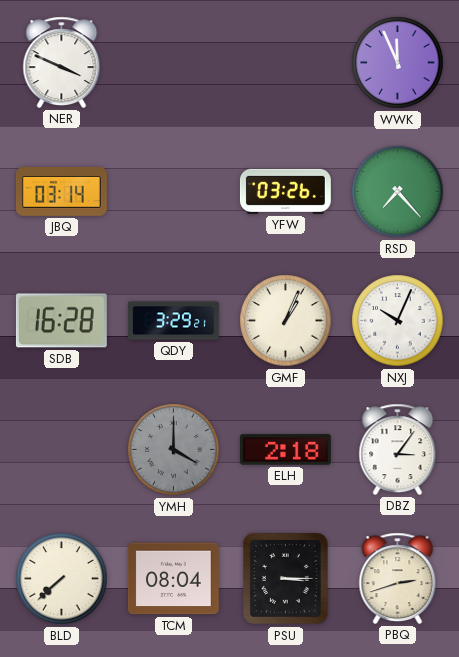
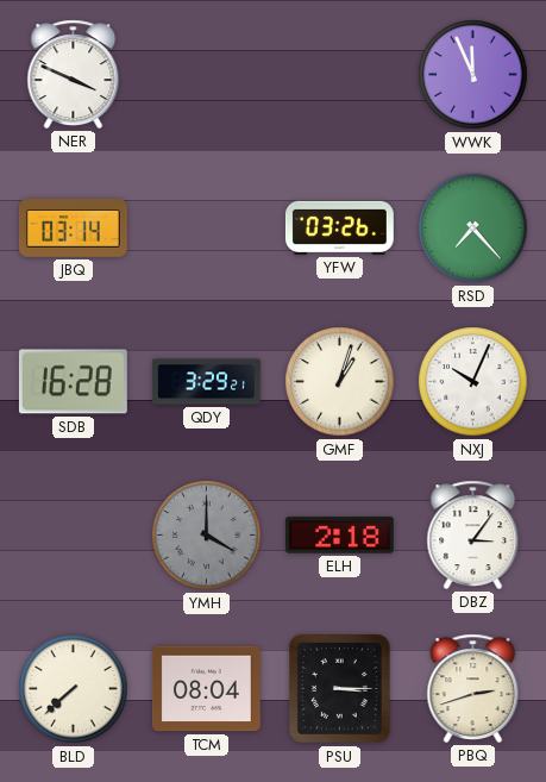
GMF: 1:04 -> 1:03 (340, 382)
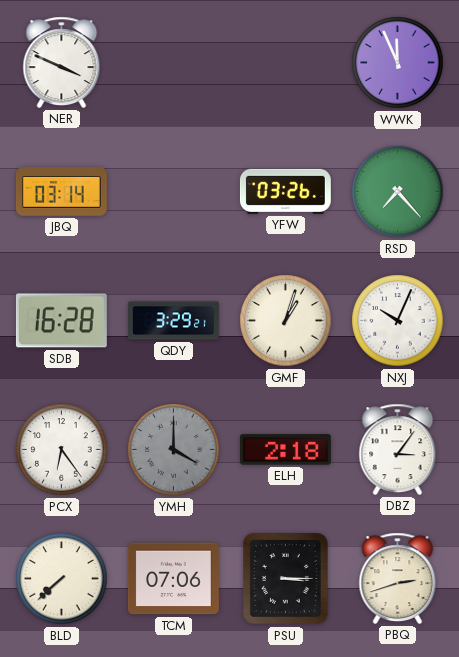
PCX: none -> 6:24 (62, 450)
TCM: 08:04 -> 07:06 (173, 579)
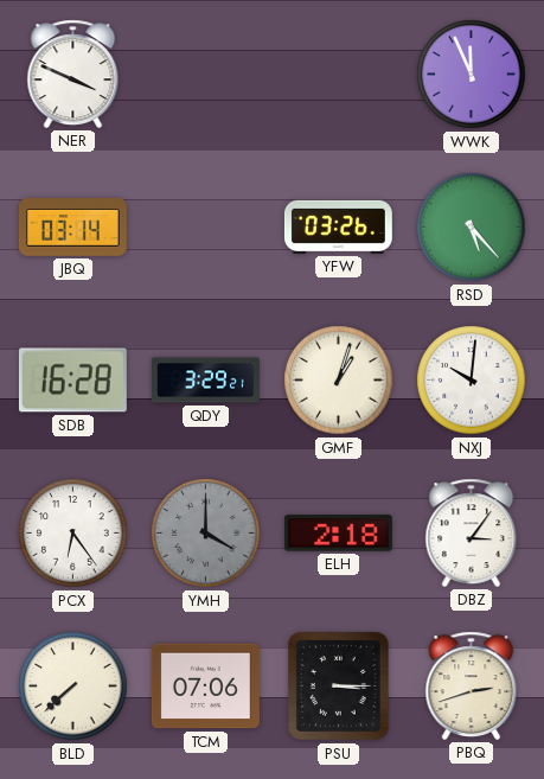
RSD: 7:23 -> 5:23 (472, 228)
NXJ: 10:04 -> 10:01 (472, 381)
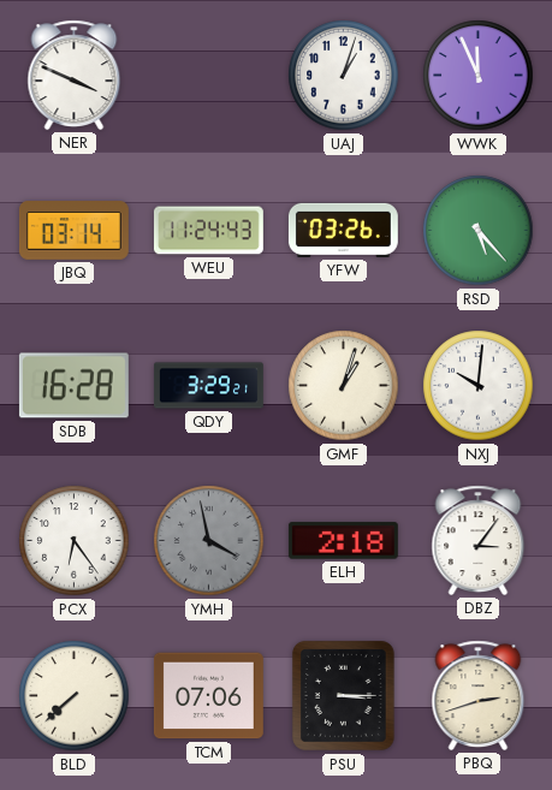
UAJ: none -> 1:03 (344, 76)
WEU: none -> 11:24 (208, 231)
YMH: 4:00 -> 3:58 (209, 541)
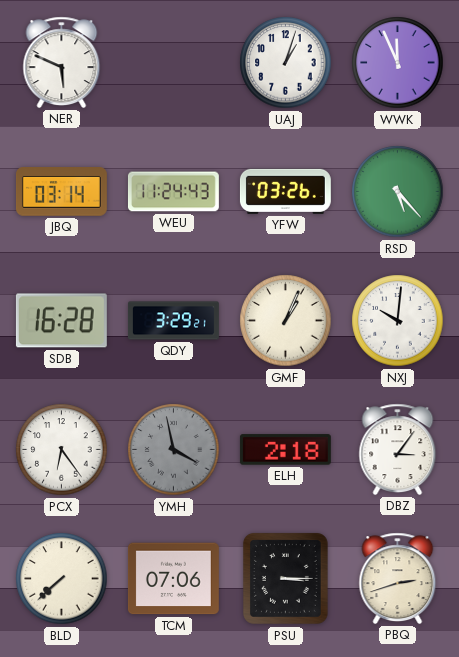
NER: 3:49 -> 5:49 (62, 62)
GMF: 1:03 -> 1:04 (286, 321)
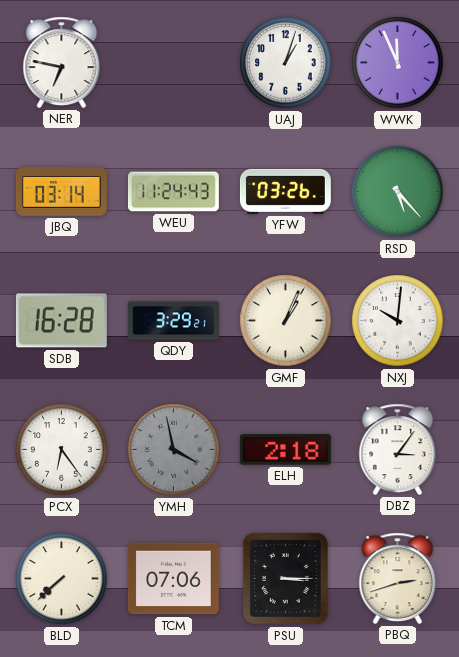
NER: 5:49 -> 6:47 (62, 62)
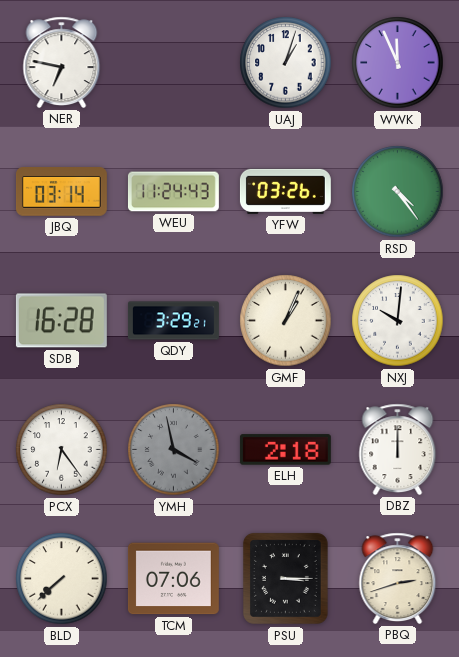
RSD: 5:23 -> 4:24 (398, 192)
DBZ: 3:06 -> 12:00 (398, 449)
